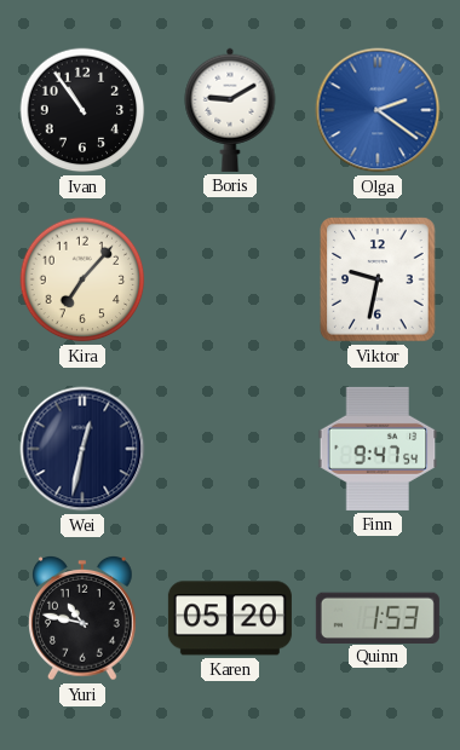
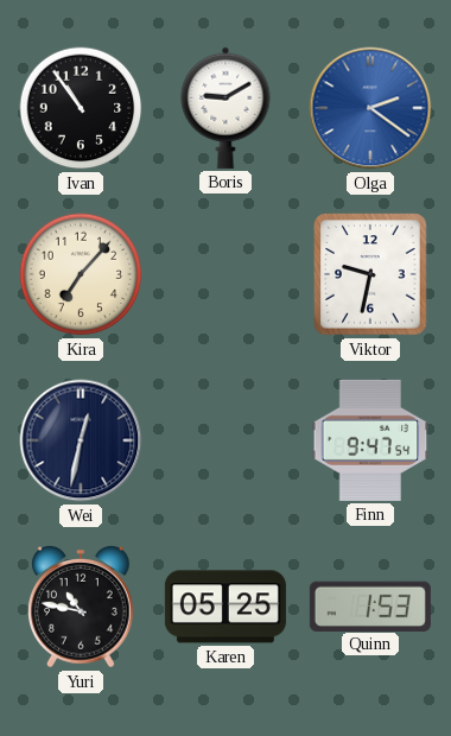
Karen: 05:20 -> 05:25 (225, 607)
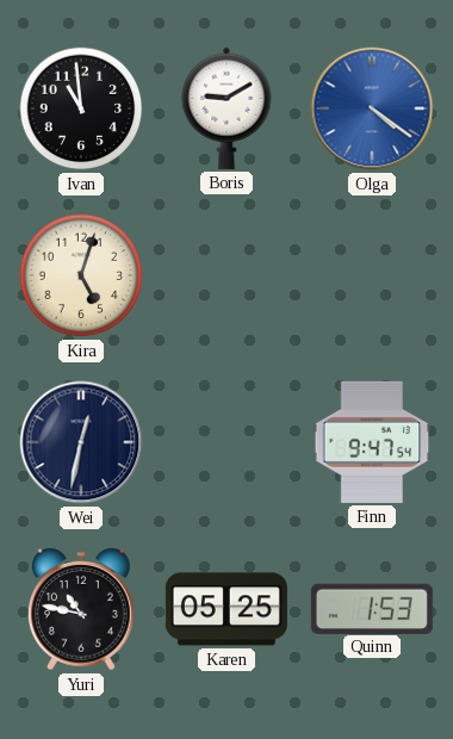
Ivan: 10:54 -> 10:59 (81, 108)
Olga: 2:21 -> 4:21 (372, 108)
Kira: 7:07 -> 5:03 (81, 275)
Viktor: 9:32 -> none (370, 274)
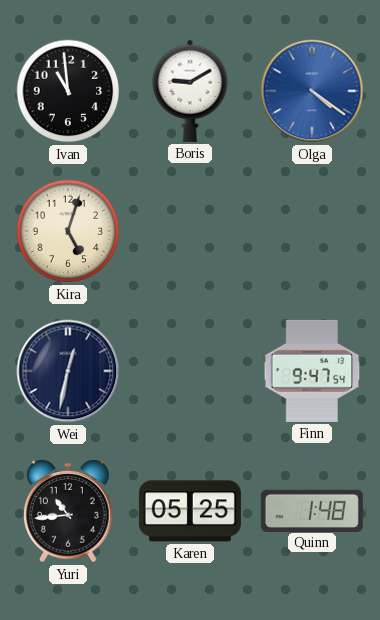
Yuri: 10:47 -> 10:44 (69, 511)
Quinn: 1:53 -> 1:48 (312, 510)
